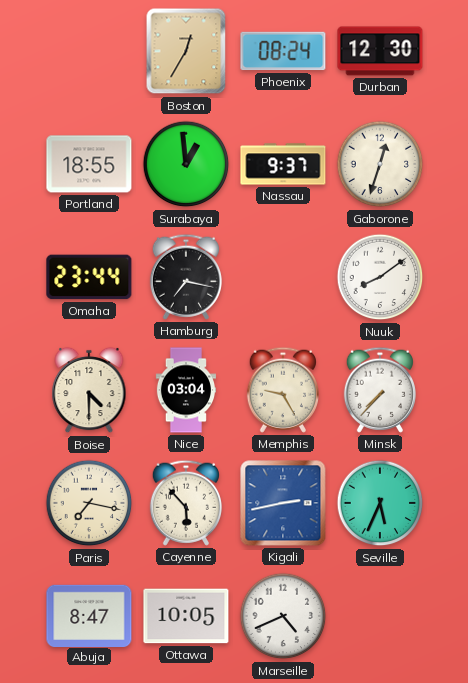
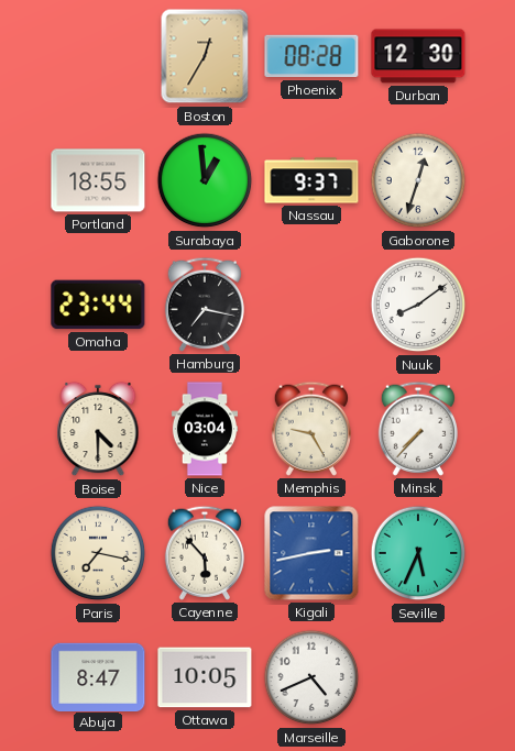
Phoenix: 08:24 -> 08:28 (311, 56)
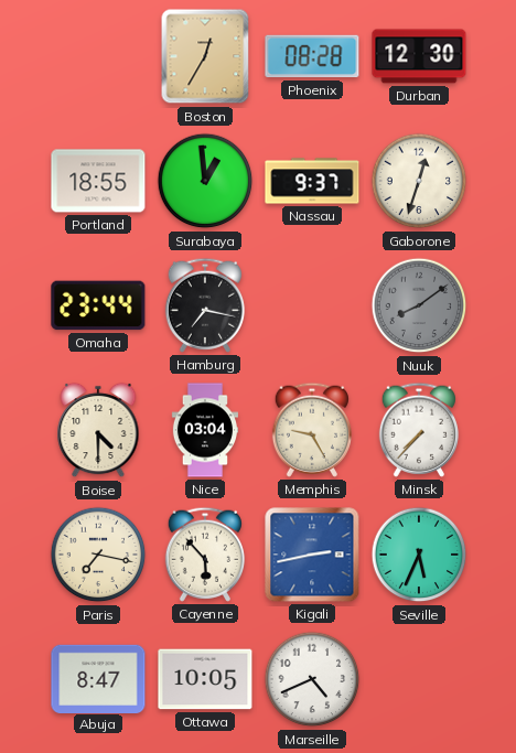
Nuuk dial: white -> grey (419, 305)
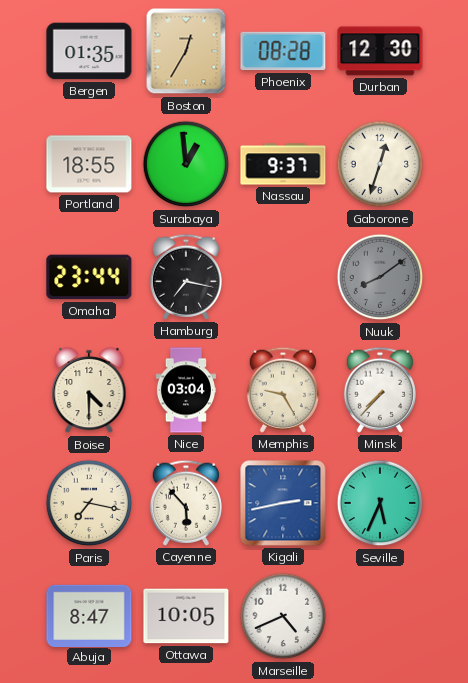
Bergen: none -> 01:35 (89, 51)
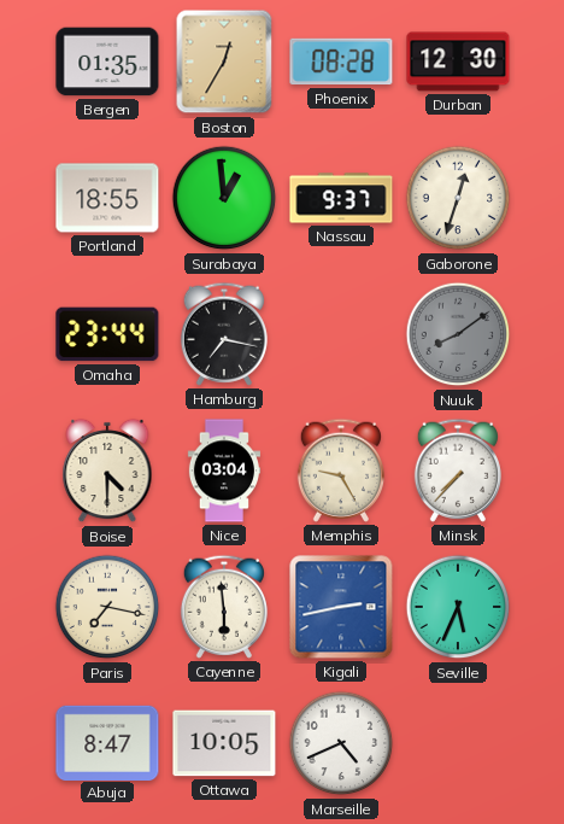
Cayenne: 5:53 -> 5:59 (223, 607)
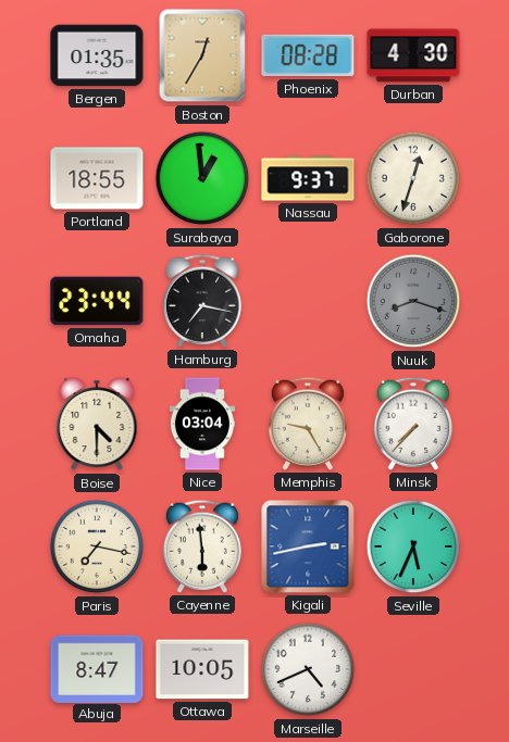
Durban: 12:30 -> 4:30 (413, 55)
Nuuk: 8:09 -> 8:18 (413, 301)
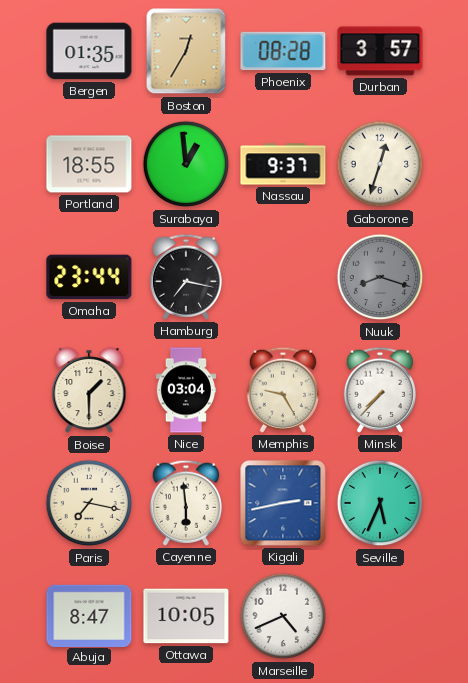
Durban: 4:30 -> 3:57 (380, 51)
Boise: 4:30 -> 1:30 (89, 390)
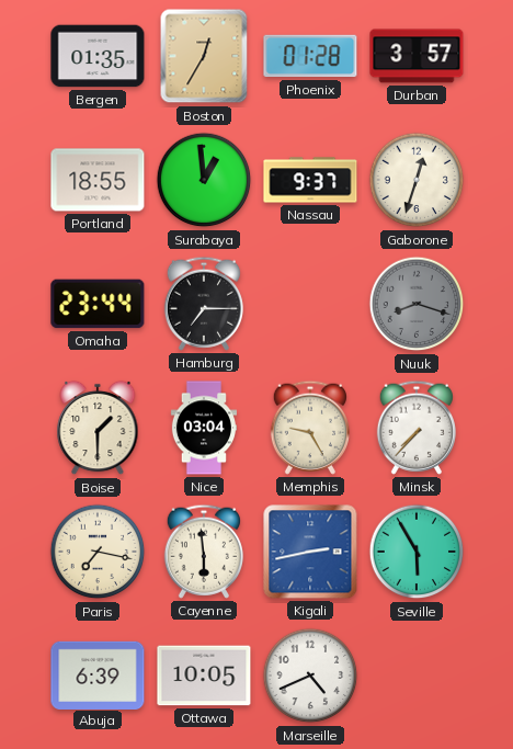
Phoenix: 08:28 -> 01:28 (310, 56)
Hamburg: 7:17 -> 7:15 (203, 304)
Seville: 5:34 -> 5:55 (417, 552)
Abuja: 8:47 -> 6:39 (98, 674)
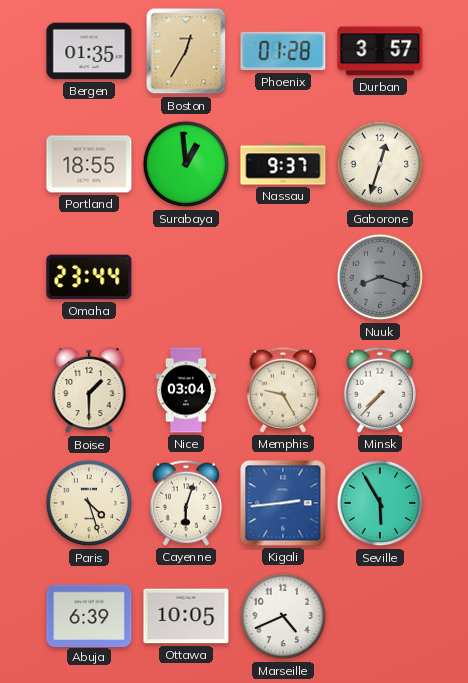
Hamburg: 7:15 -> none (203, 304)
Paris: 7:17 -> 4:27 (89, 503)
Cayenne: 5:59 -> 6:03 (185, 503)
Kigali: 2:43 -> 2:44 (283, 503)
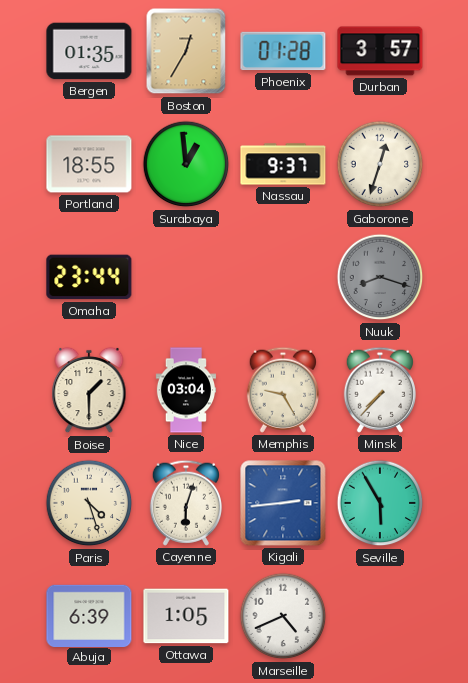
Ottawa: 10:05 -> 1:05 (186, 616)
